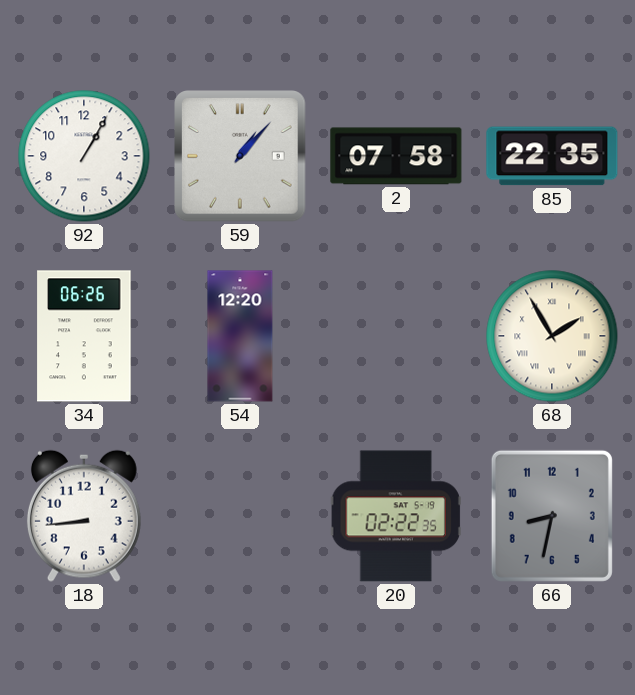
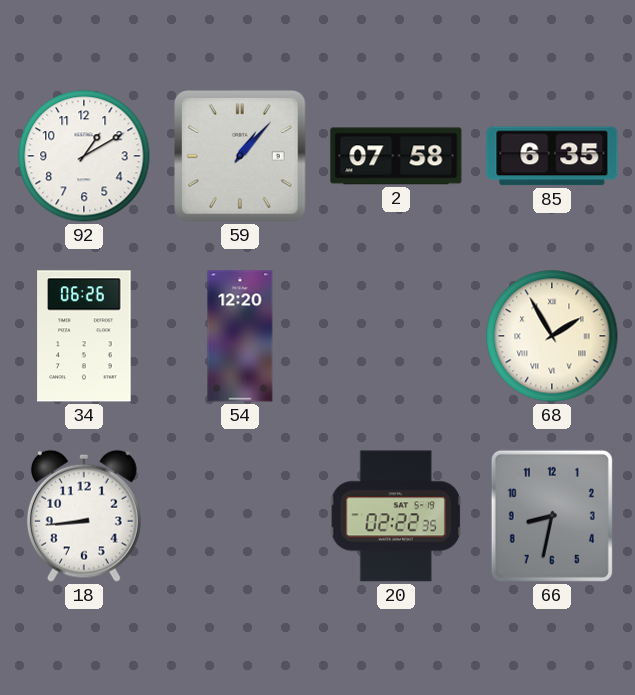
92: 1:05 -> 1:10 (84, 156)
85: 22:35 -> 6:35 (552, 156)
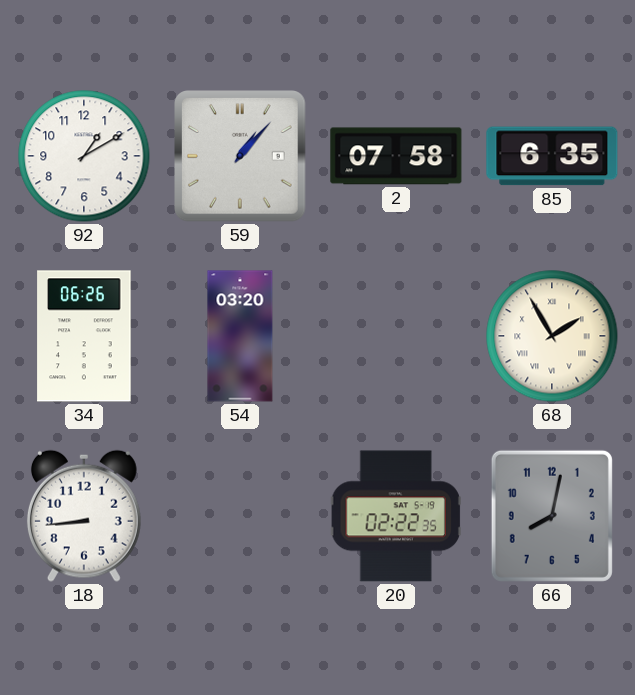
54: 12:20 -> 03:20 (240, 336)
66: 8:32 -> 8:02 (552, 516)
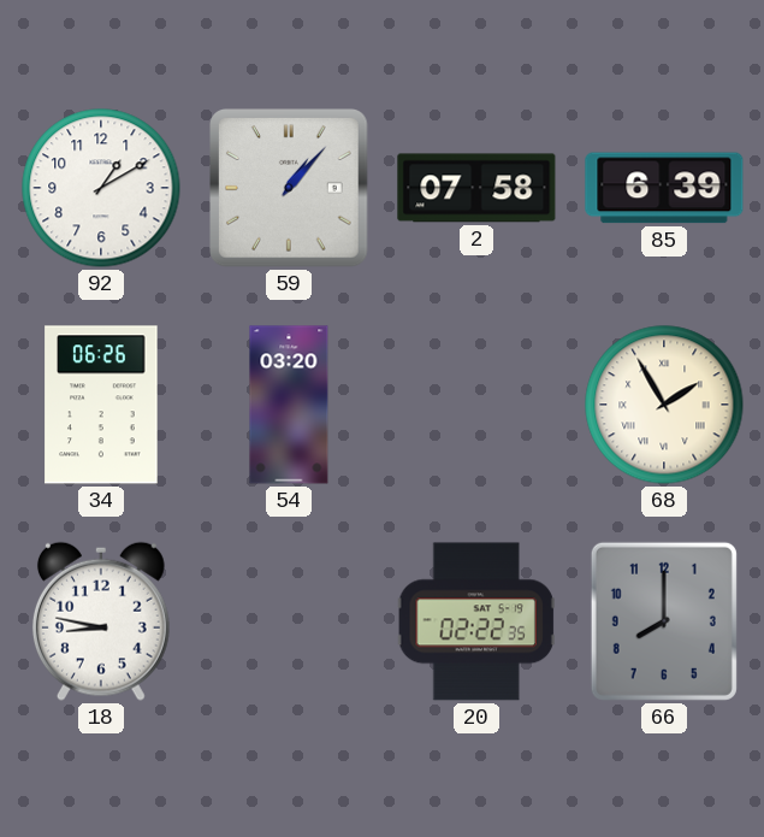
85: 6:35 -> 6:39 (664, 188)
18: 8:44 -> 8:47 (101, 621)
66: 8:02 -> 8:00 (664, 621)
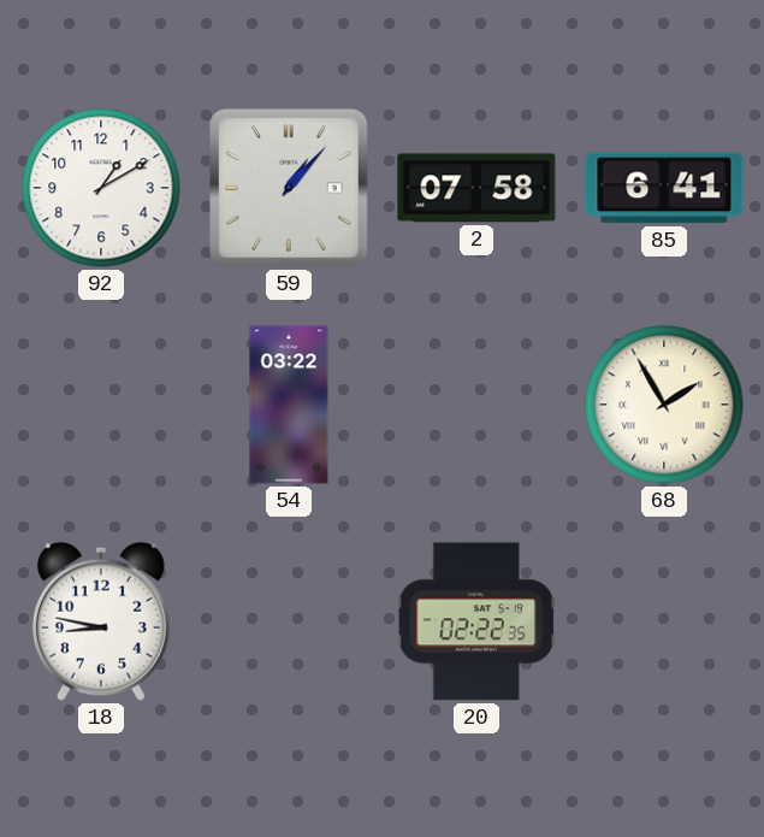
85: 6:39 -> 6:41 (664, 188)
34: 06:26 -> none (101, 405)
54: 03:20 -> 03:22 (289, 405)
66: 8:00 -> none (664, 621)
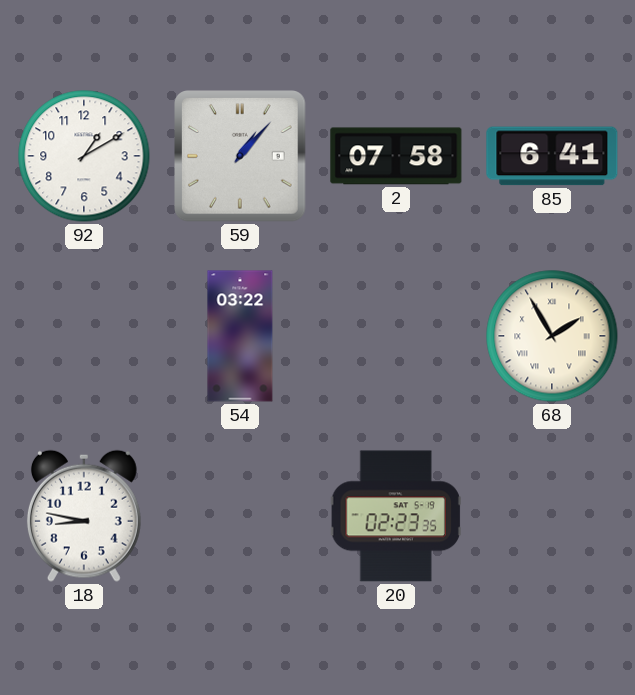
20: 02:22 -> 02:23 (396, 516)
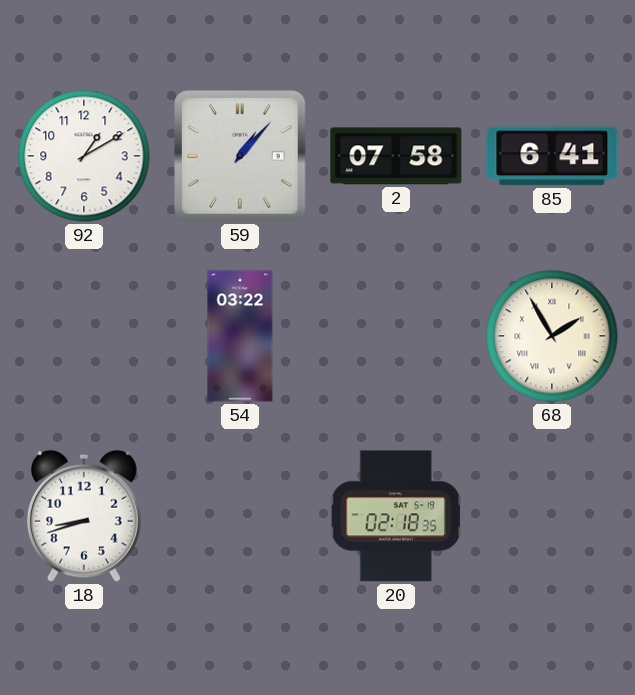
18: 8:47 -> 8:42 (84, 516)
20: 02:23 -> 02:18 (396, 516)
